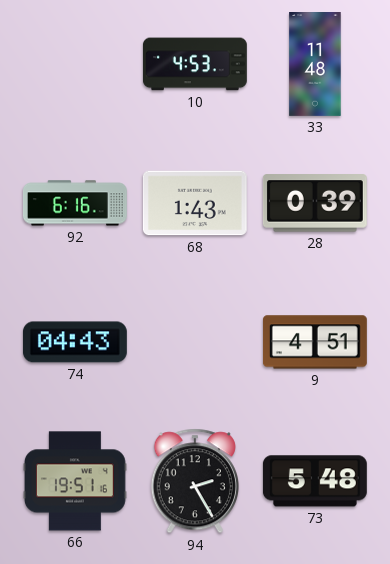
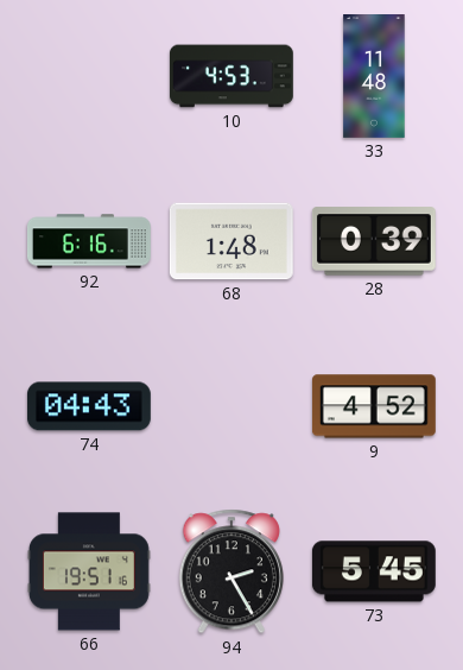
68: 1:43 -> 1:48 (231, 241)
9: 4:51 -> 4:52 (374, 406)
73: 5:48 -> 5:45 (374, 571)
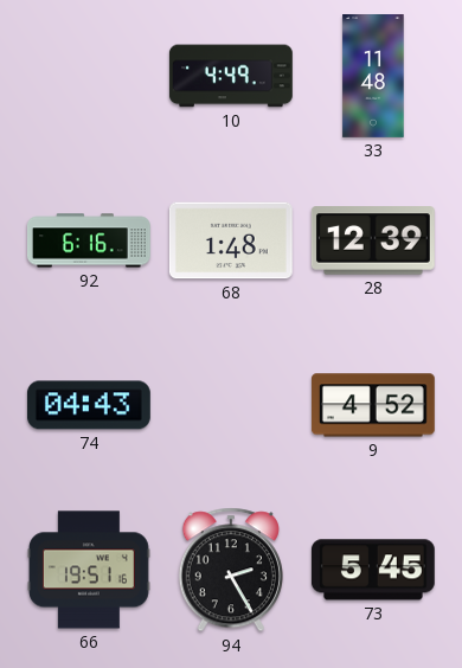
10: 4:53 -> 4:49 (231, 76)
28: 0:39 -> 12:39 (373, 240)
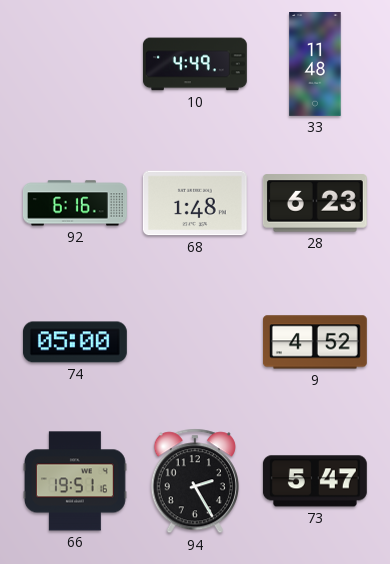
28: 12:39 -> 6:23 (315, 203)
74: 04:43 -> 05:00 (75, 342)
73: 5:45 -> 5:47 (315, 481)
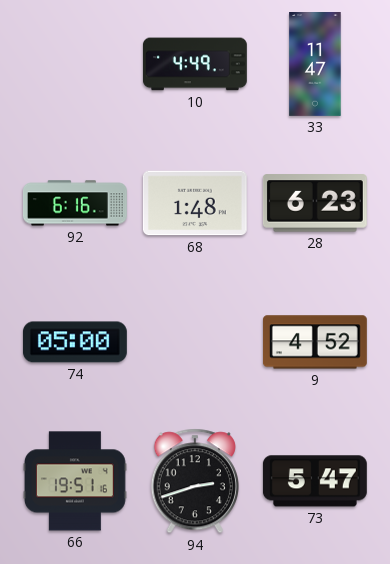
33: 11:48 -> 11:47 (315, 65)
94: 2:25 -> 2:42 (195, 481)
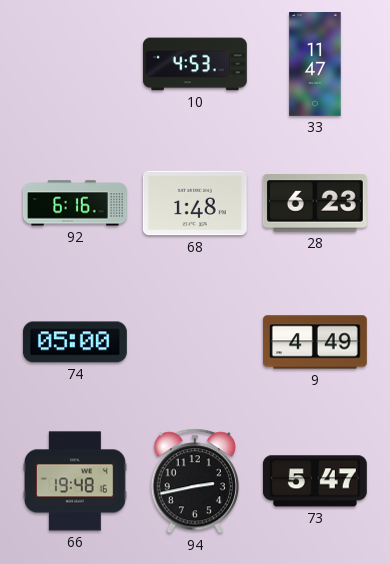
10: 4:49 -> 4:53 (195, 64)
9: 4:52 -> 4:49 (315, 342)
66: 19:51 -> 19:48 (75, 481)
94: 2:42 -> 2:43 (195, 481)
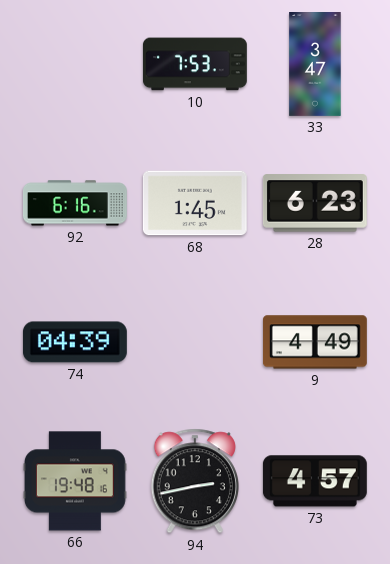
10: 4:53 -> 7:53 (195, 64)
33: 11:47 -> 3:47 (315, 65)
68: 1:48 -> 1:45 (195, 203)
74: 05:00 -> 04:39 (75, 342)
73: 5:47 -> 4:57 (315, 481)
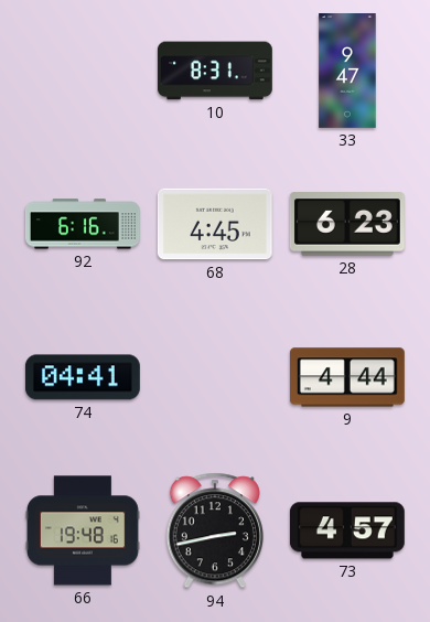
10: 7:53 -> 8:31 (215, 71)
33: 3:47 -> 9:47 (347, 72)
68: 1:45 -> 4:45 (215, 224)
74: 04:39 -> 04:41 (83, 377)
9: 4:49 -> 4:44 (347, 377)
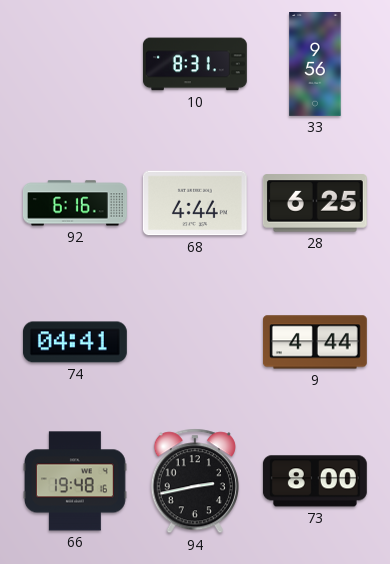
33: 9:47 -> 9:56 (315, 65)
68: 4:45 -> 4:44 (195, 203)
28: 6:23 -> 6:25 (315, 203)
73: 4:57 -> 8:00 (315, 481)
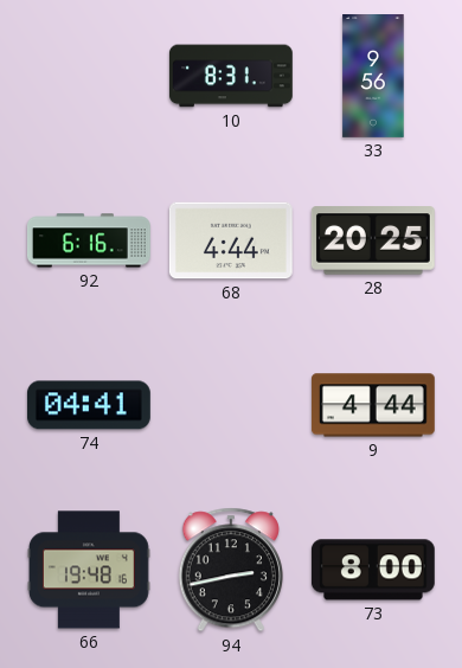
28: 6:25 -> 20:25 (373, 240)
